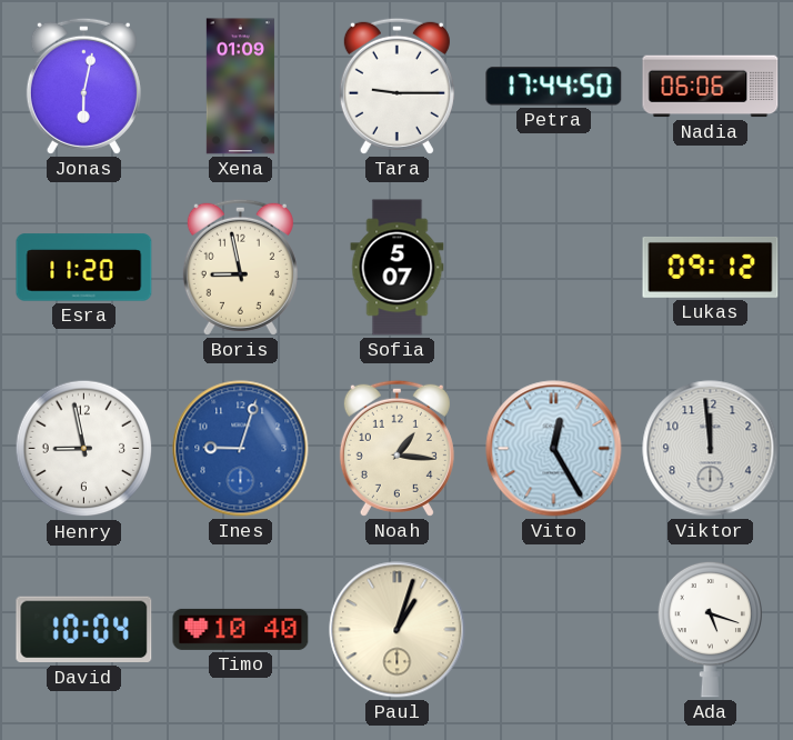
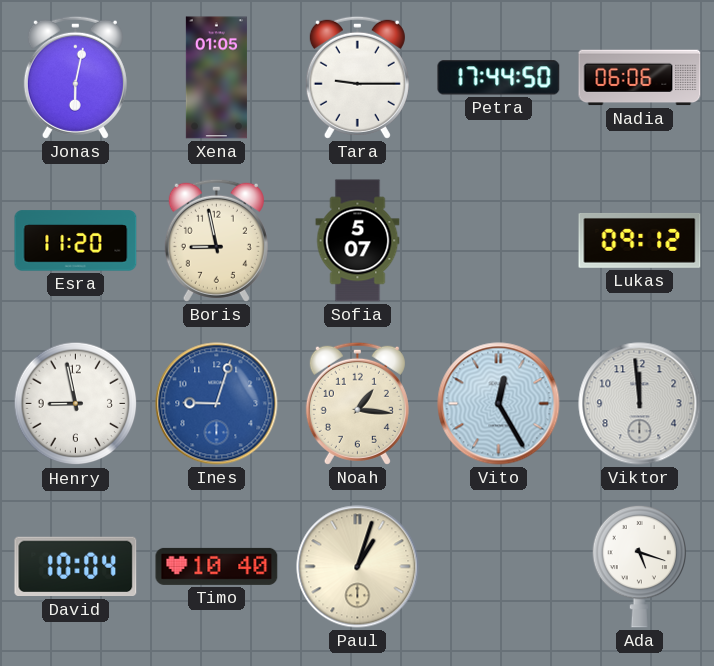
Xena: 01:09 -> 01:05 (216, 78)
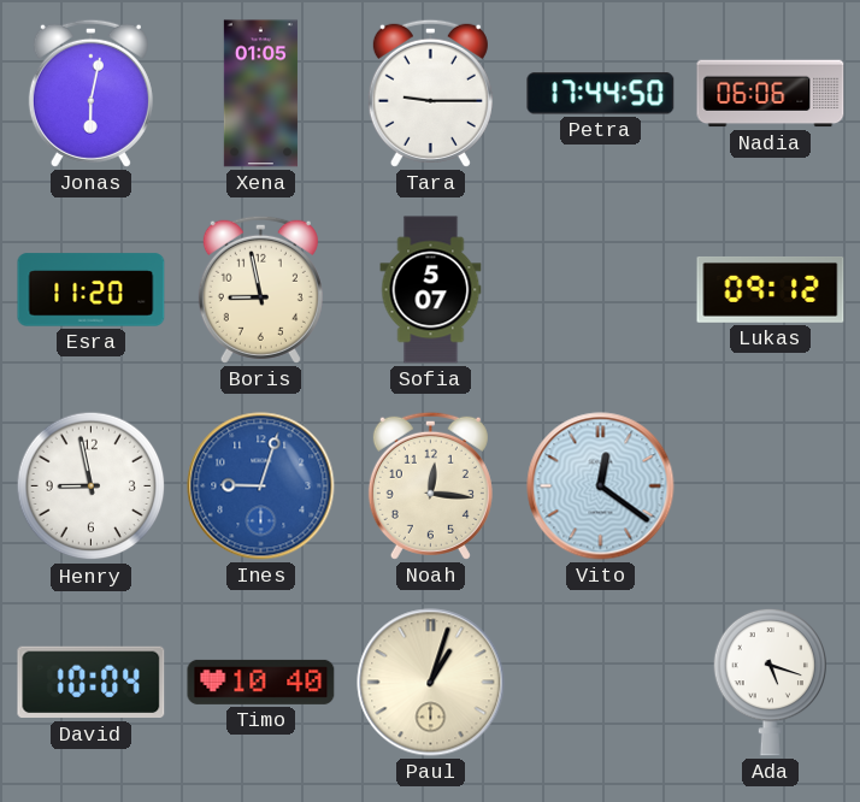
Noah: 1:16 -> 12:16 (430, 485)
Vito: 12:25 -> 12:21 (601, 486)
Viktor: 11:59 -> none (640, 404)
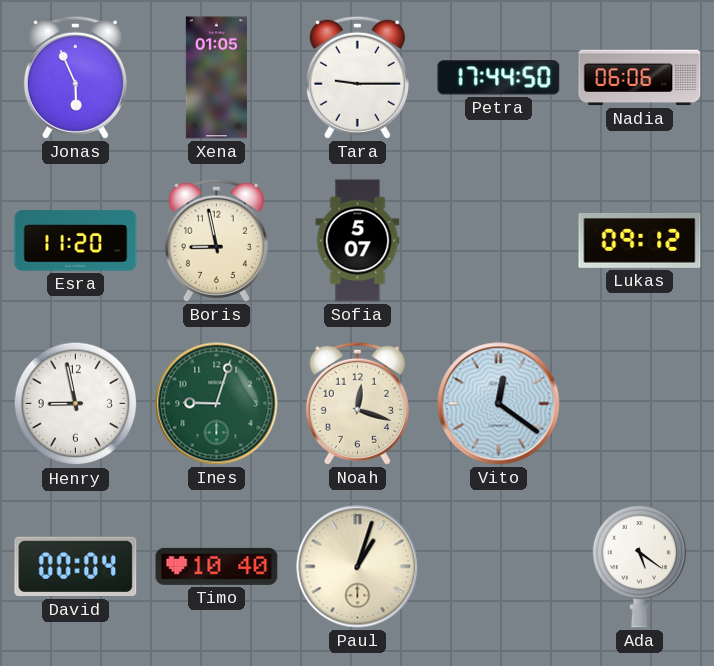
Jonas: 6:02 -> 5:56 (75, 77)
Ines dial: blue -> green (217, 404)
Noah: 12:16 -> 12:18 (357, 403)
David: 10:04 -> 00:04 (76, 567)
Ada: 5:18 -> 5:21 (640, 566)
